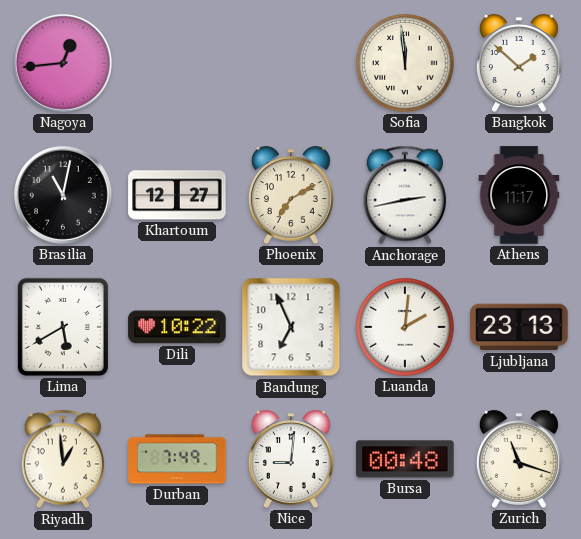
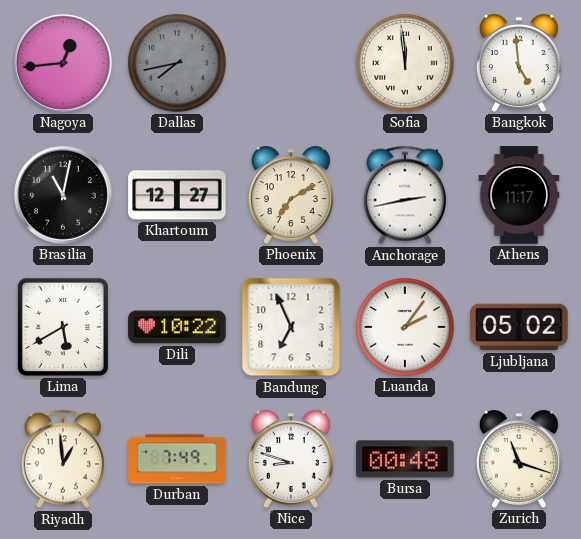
Dallas: none -> 7:43 (177, 63)
Bangkok: 1:52 -> 4:59 (519, 63)
Luanda: 2:01 -> 2:06 (405, 327)
Ljubljana: 23:13 -> 05:02 (519, 327)
Nice: 9:01 -> 8:48 (291, 459)
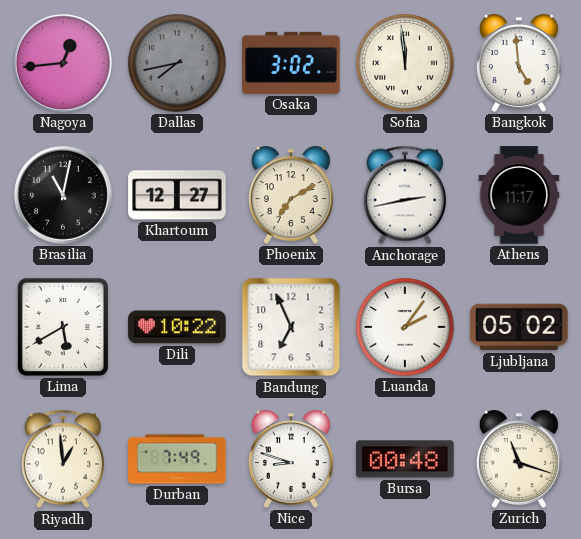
Osaka: none -> 3:02 (291, 63)
